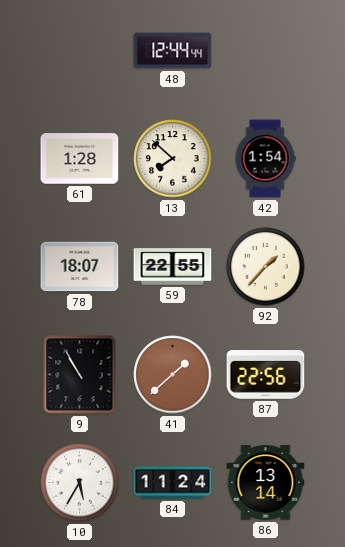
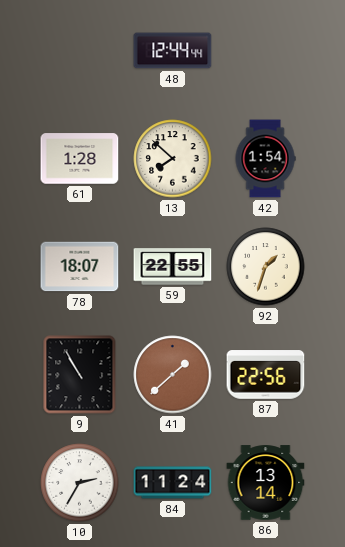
92: 1:37 -> 1:33 (266, 267)
10: 5:35 -> 2:35 (80, 483)
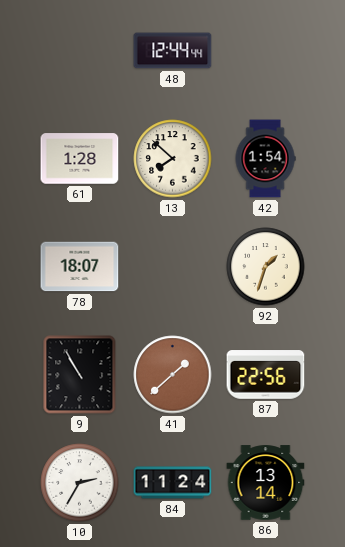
59: 22:55 -> none (173, 267)
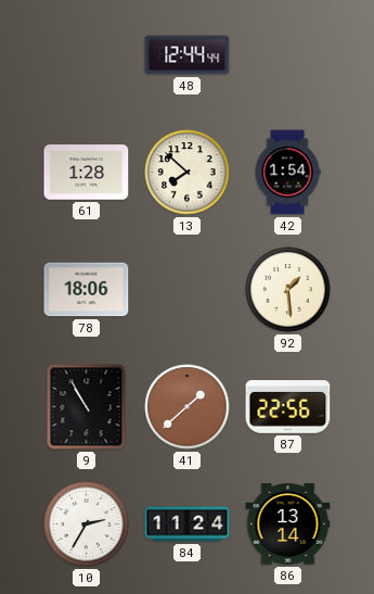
78: 18:07 -> 18:06 (87, 290)
92: 1:33 -> 1:29 (288, 290)
